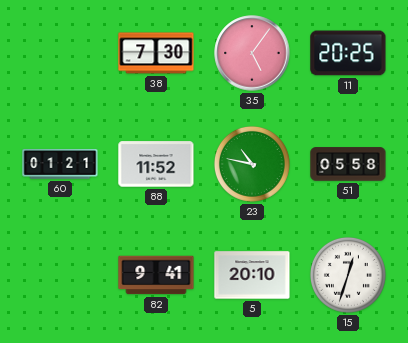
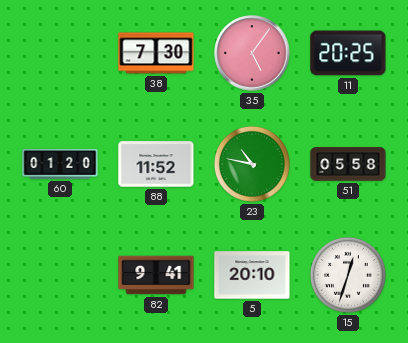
60: 01:21 -> 01:20 (60, 164)
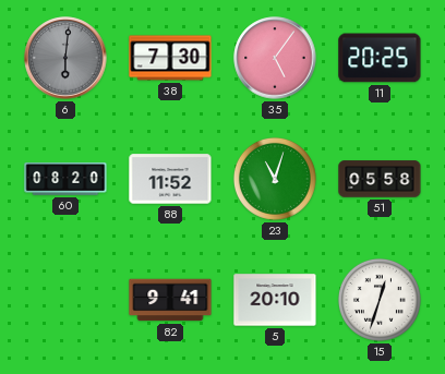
6: none -> 6:01 (65, 58)
60: 01:20 -> 08:20 (65, 179)
23: 10:47 -> 11:03 (275, 179)
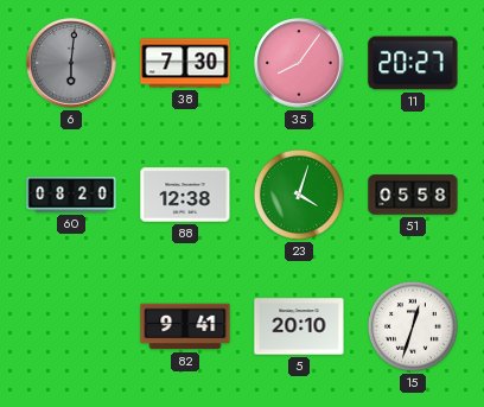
35: 5:06 -> 8:06 (299, 63)
11: 20:25 -> 20:27 (413, 63)
88: 11:52 -> 12:38 (185, 195)
23: 11:03 -> 4:03 (299, 195)
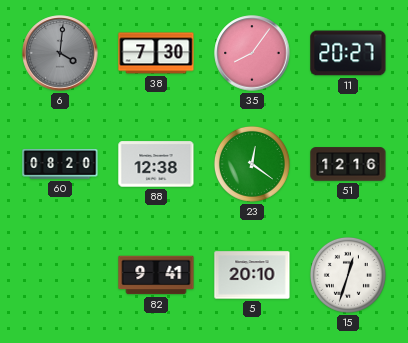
6: 6:01 -> 4:01 (60, 53)
23: 4:03 -> 12:21 (252, 164)
51: 05:58 -> 12:16 (348, 164)
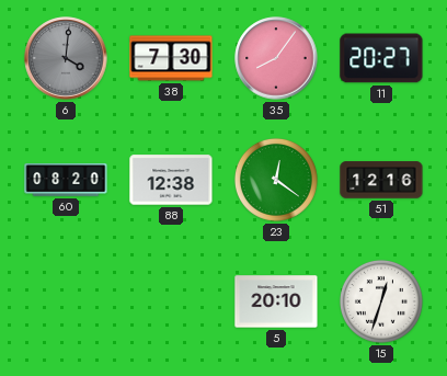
82: 9:41 -> none (156, 275)
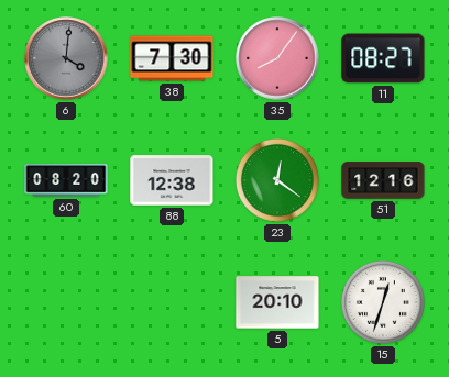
11: 20:27 -> 08:27 (383, 58)
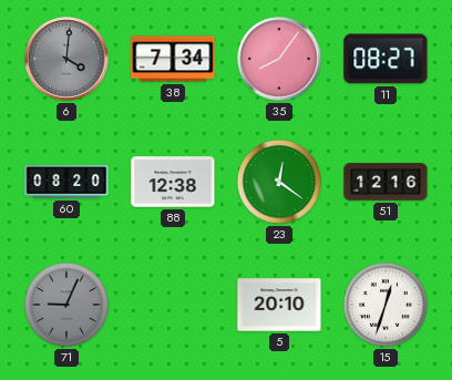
38: 7:30 -> 7:34 (173, 59)
71: none -> 9:04 (66, 305)
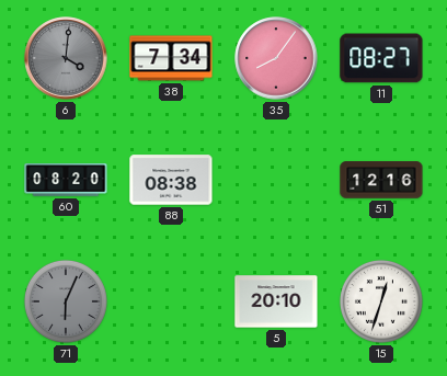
88: 12:38 -> 08:38 (171, 180)
23: 12:21 -> none (279, 182)
71: 9:04 -> 6:04 (66, 301)
